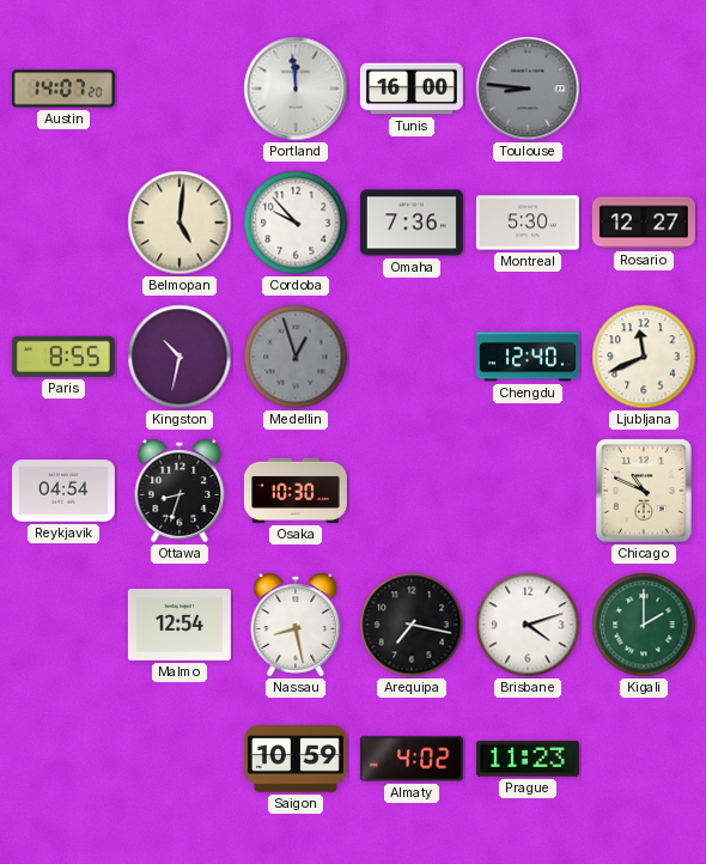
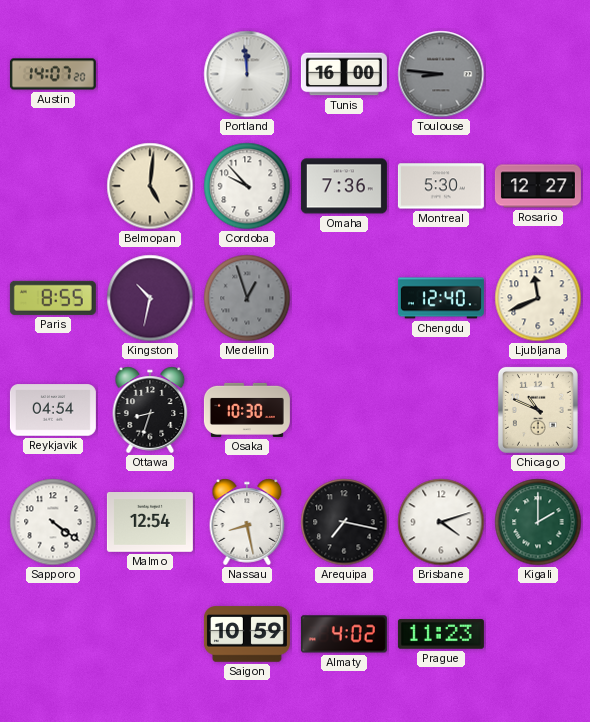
Sapporo: none -> 4:21 (53, 522)
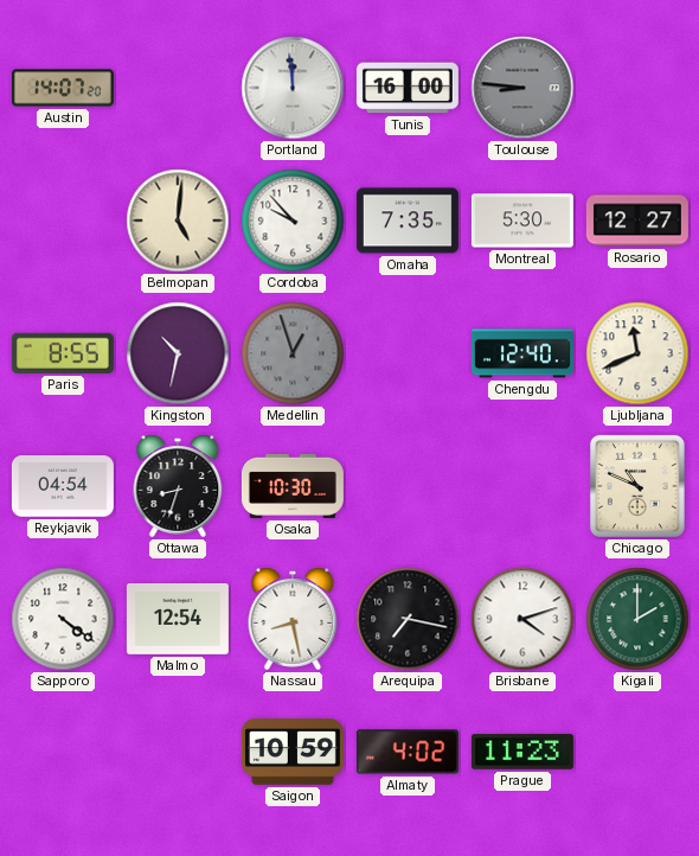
Omaha: 7:36 -> 7:35 (408, 221)
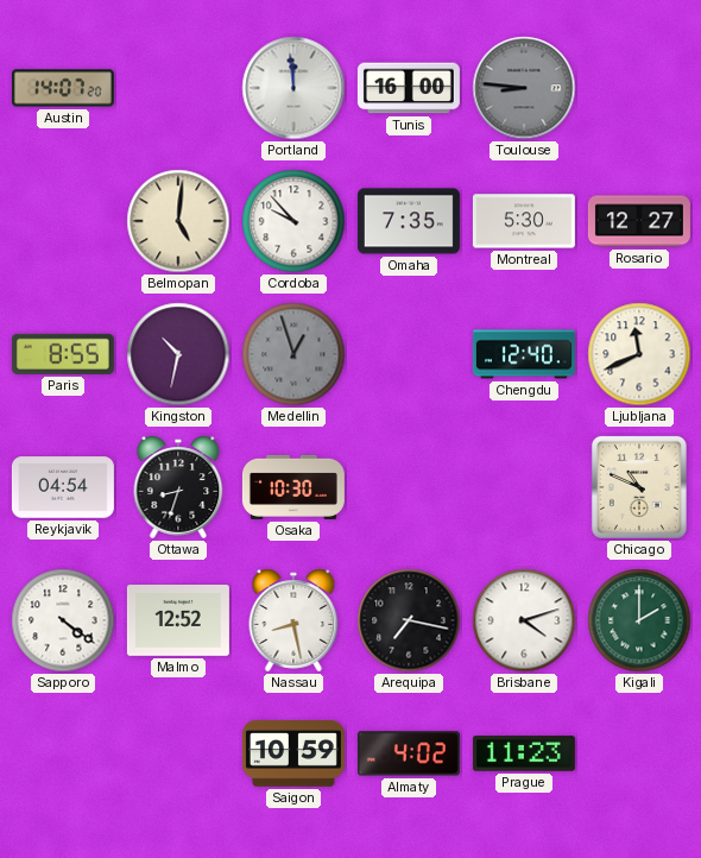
Malmo: 12:54 -> 12:52 (178, 622)
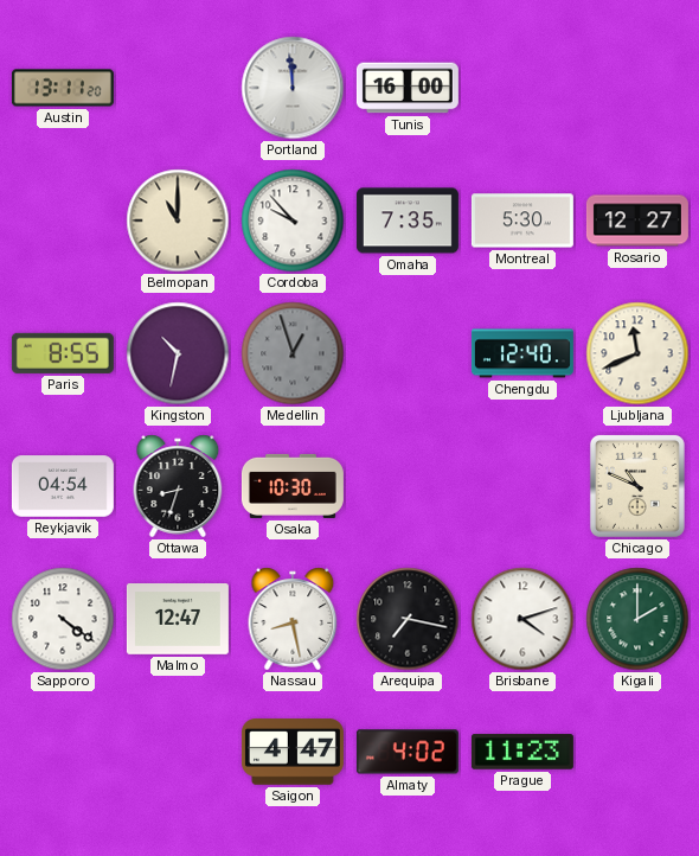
Austin: 14:07 -> 13:11 (63, 88)
Toulouse: 8:46 -> none (524, 88)
Belmopan: 5:01 -> 11:00 (178, 221)
Malmo: 12:52 -> 12:47 (178, 620)
Saigon: 10:59 -> 4:47 (293, 752)
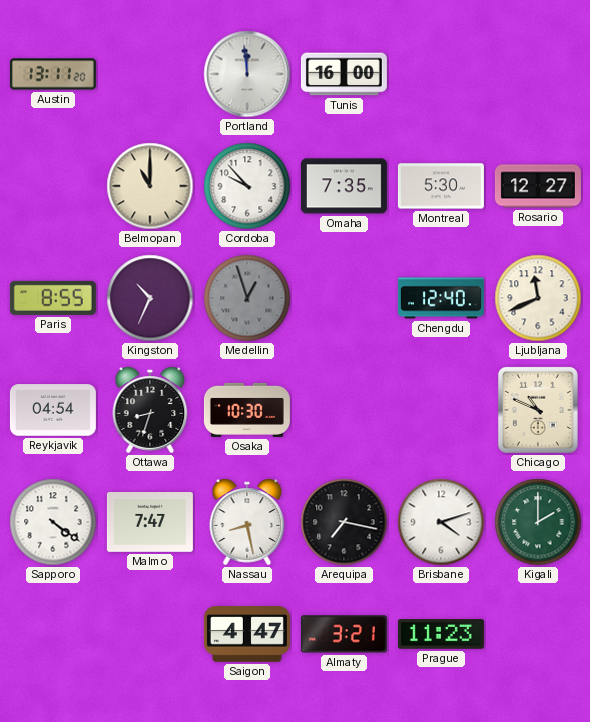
Kingston: 10:32 -> 10:34 (150, 298)
Malmo: 12:47 -> 7:47 (150, 523)
Almaty: 4:02 -> 3:21 (344, 634)
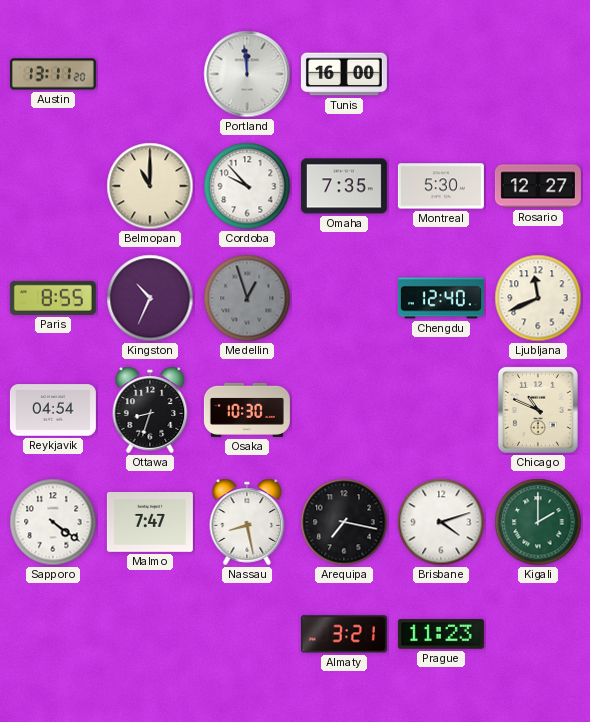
Saigon: 4:47 -> none (247, 634)
